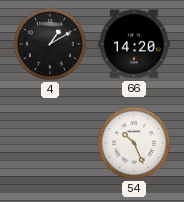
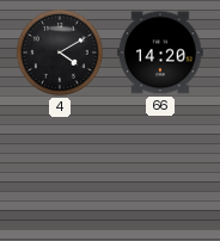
4: 1:10 -> 4:10 (60, 52)
54: 10:26 -> none (134, 143)
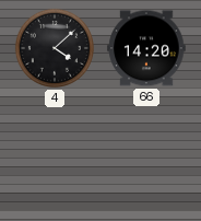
4: 4:10 -> 4:08 (55, 48)
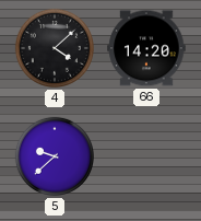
5: none -> 9:38 (55, 156)
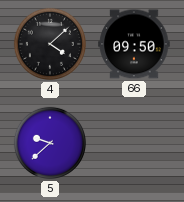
66: 14:20 -> 09:50 (134, 44)
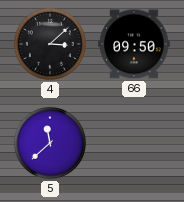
4: 4:08 -> 3:08 (50, 44)
5: 9:38 -> 11:38 (50, 143)
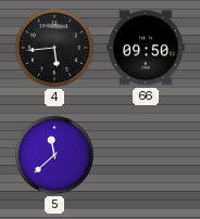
4: 3:08 -> 5:44 (54, 48)
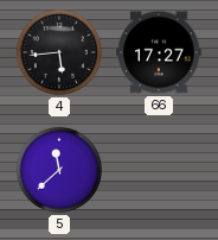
66: 09:50 -> 17:27 (159, 52)
